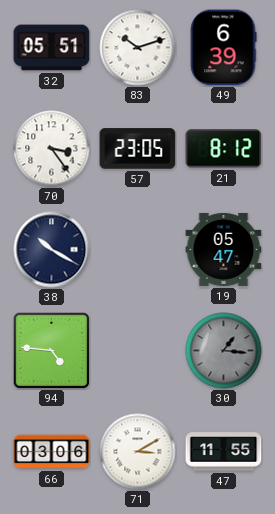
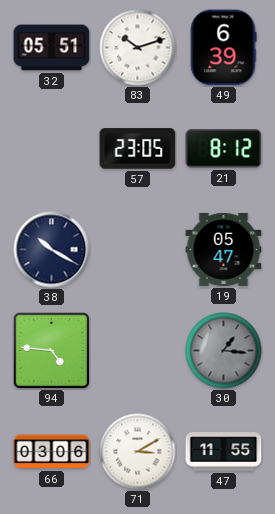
70: 3:24 -> none (52, 149)
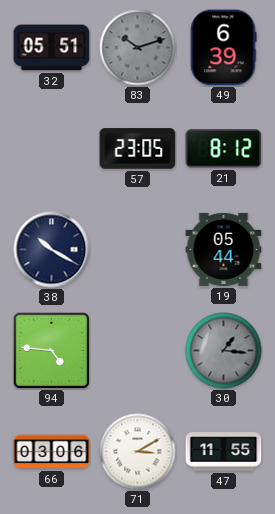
83 dial: white -> grey (138, 48)
19: 05:47 -> 05:44 (224, 249)
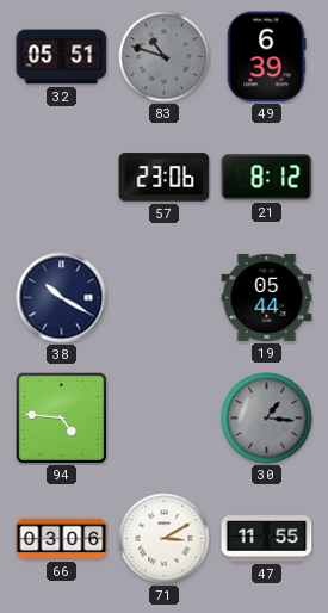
83: 10:12 -> 10:48 (165, 57)
57: 23:05 -> 23:06 (165, 178)
